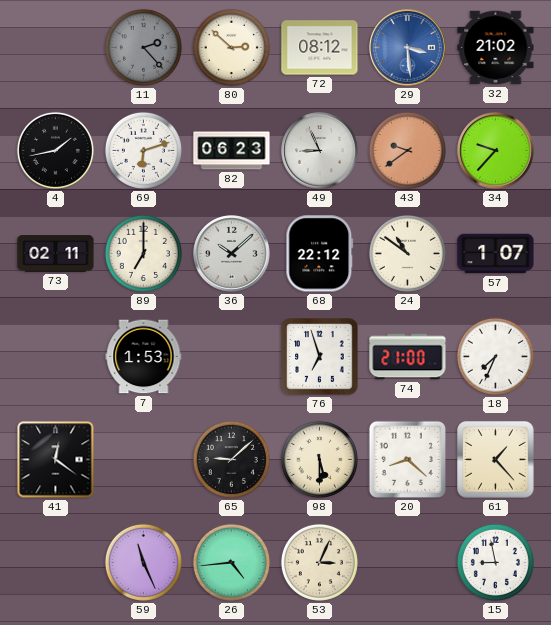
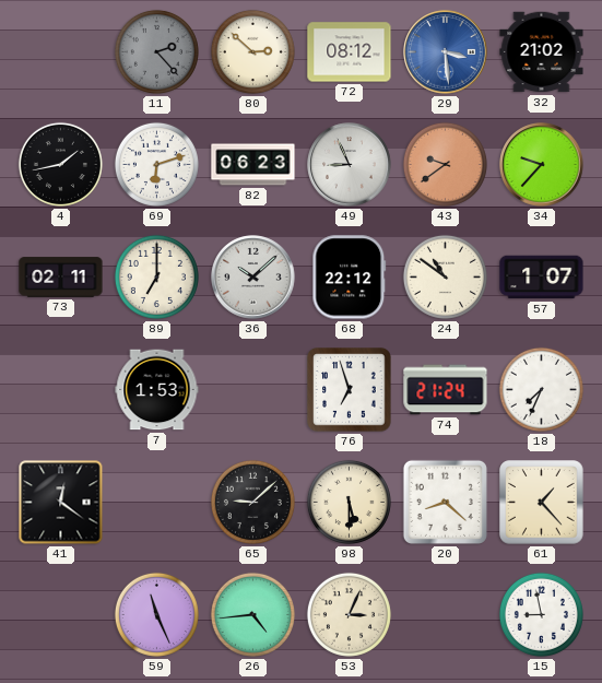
74: 21:00 -> 21:24 (446, 390)
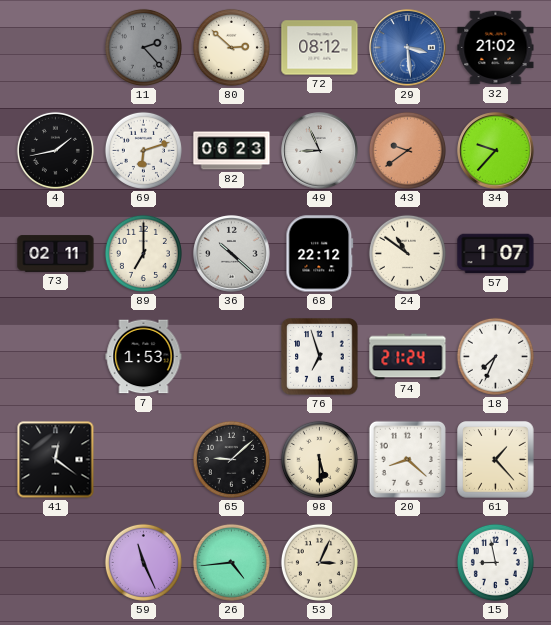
36: 10:08 -> 10:22 (232, 254)
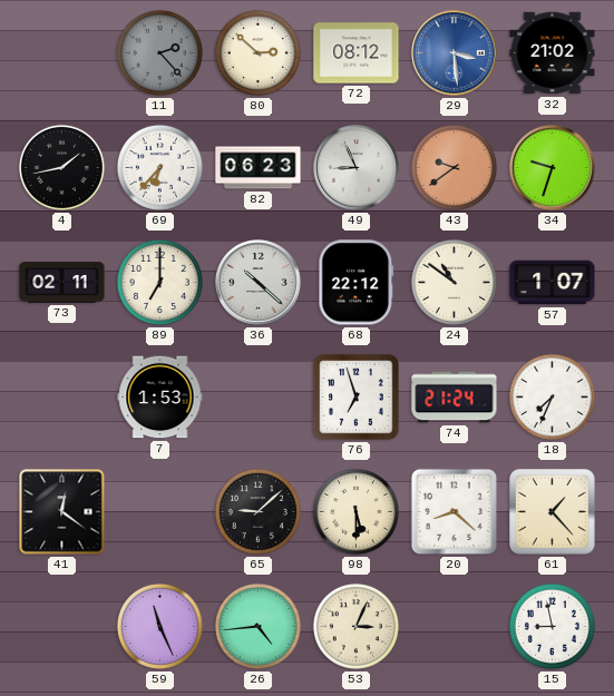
69: 6:12 -> 6:37 (159, 167)
34: 9:37 -> 9:33 (553, 168)
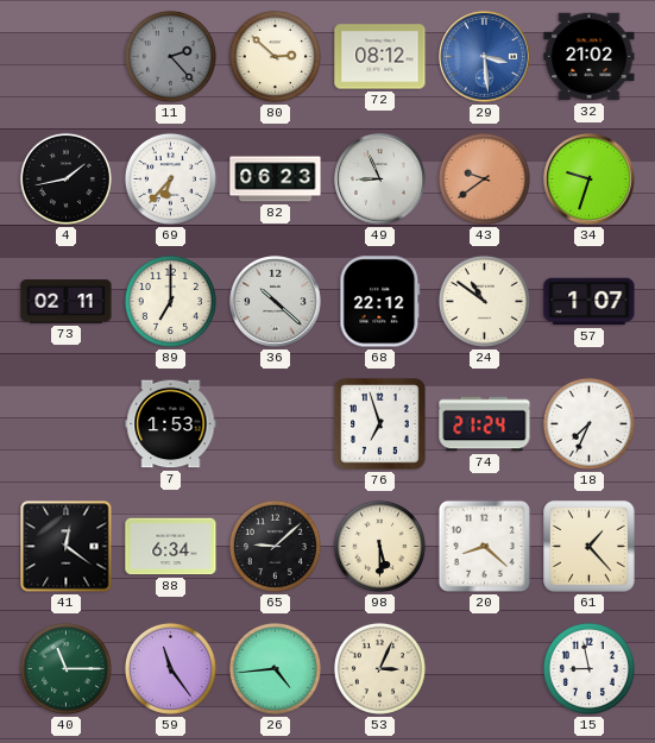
88: none -> 6:34 (171, 547)
40: none -> 11:15 (65, 668)
59: 11:26 -> 11:24 (170, 668)
